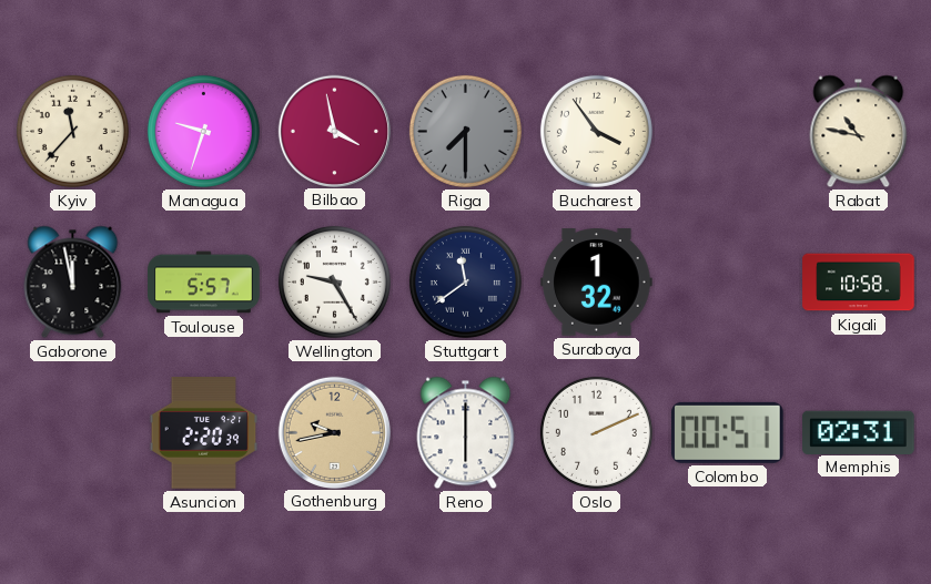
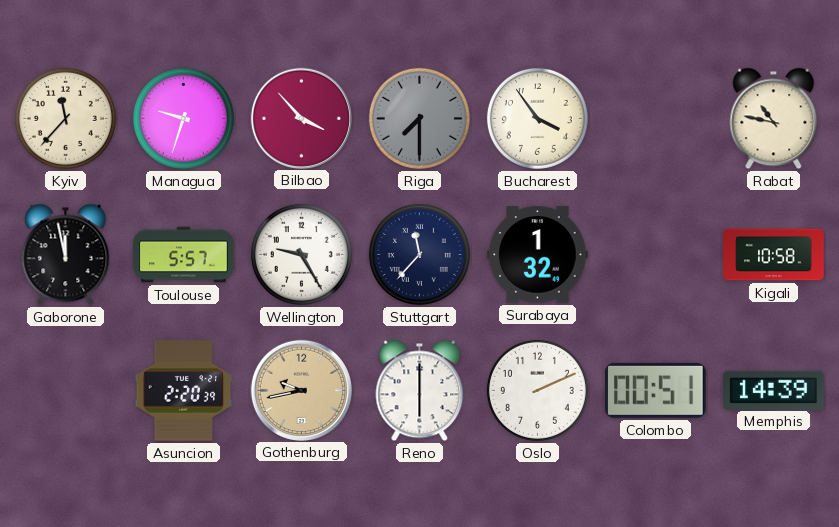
Bilbao: 3:58 -> 3:53 (301, 118)
Stuttgart: 11:39 -> 11:37 (419, 254)
Memphis: 02:31 -> 14:39 (774, 390)
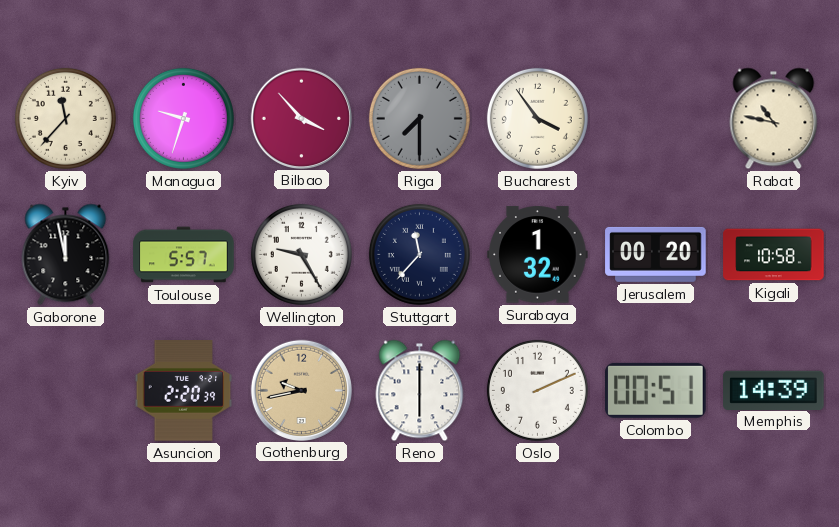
Jerusalem: none -> 00:20 (656, 254)
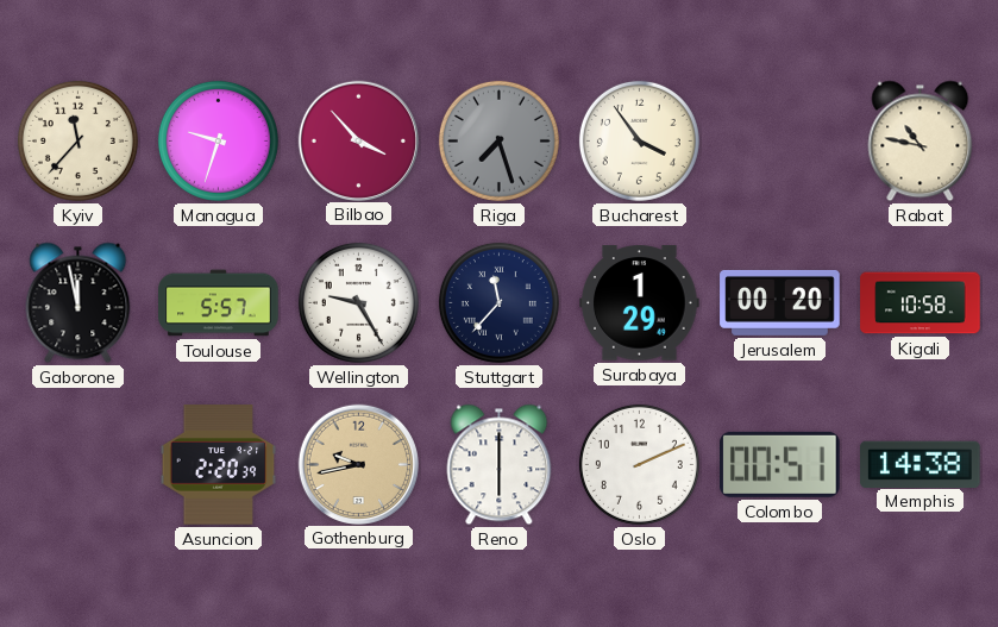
Riga: 7:30 -> 7:27 (498, 140)
Surabaya: 1:32 -> 1:29 (640, 303)
Memphis: 14:39 -> 14:38 (921, 464)
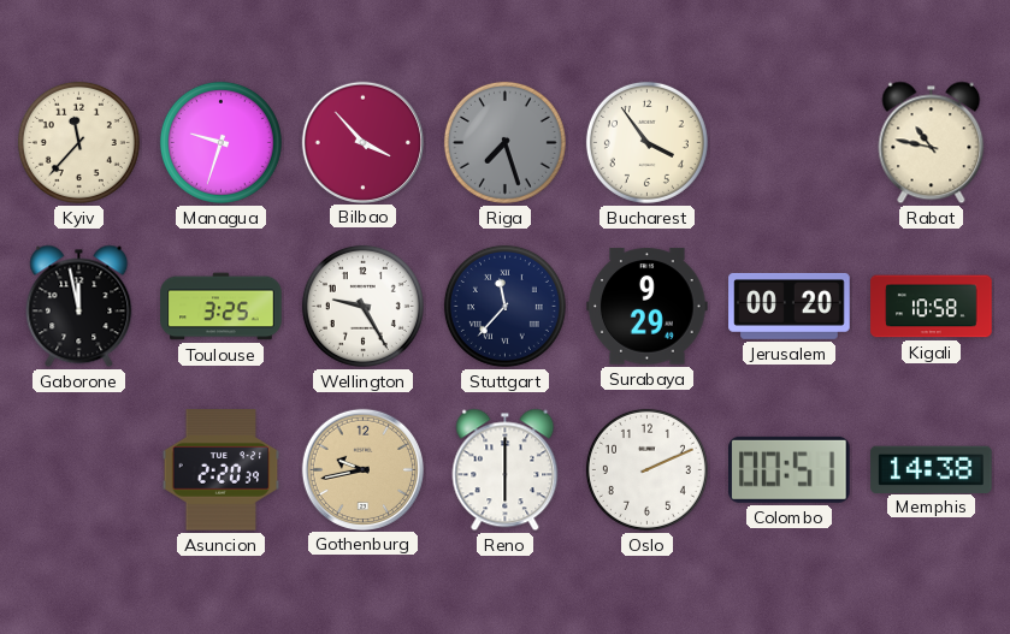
Toulouse: 5:57 -> 3:25 (222, 307)
Surabaya: 1:29 -> 9:29 (648, 307)
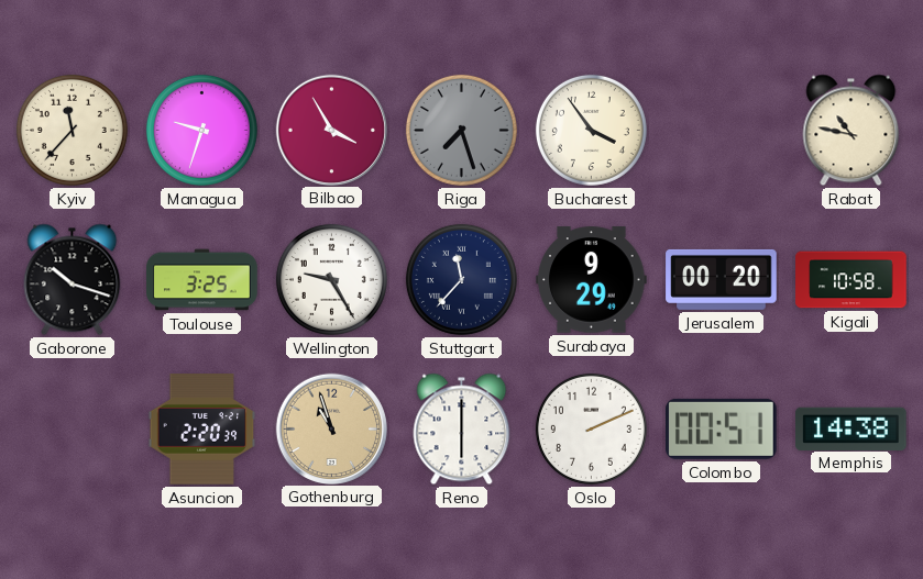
Bilbao: 3:53 -> 3:55 (331, 130)
Gaborone: 11:58 -> 10:18 (73, 280)
Gothenburg: 9:43 -> 10:57 (331, 428)
